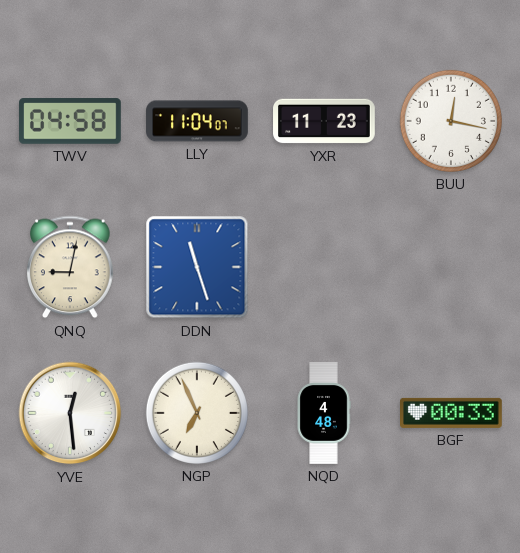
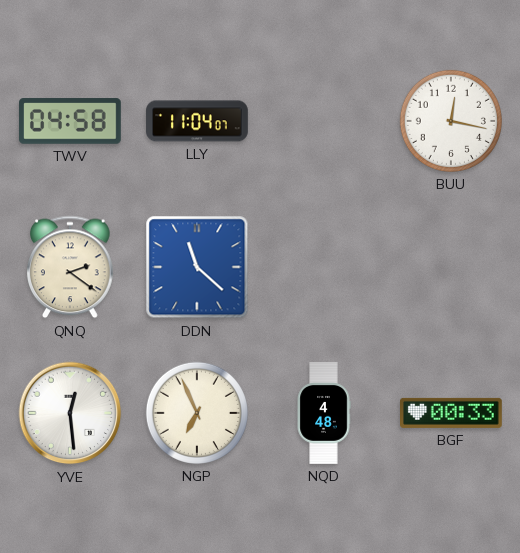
YXR: 11:23 -> none (324, 121)
QNQ: 9:02 -> 2:21 (71, 267)
DDN: 11:27 -> 11:22 (197, 267)
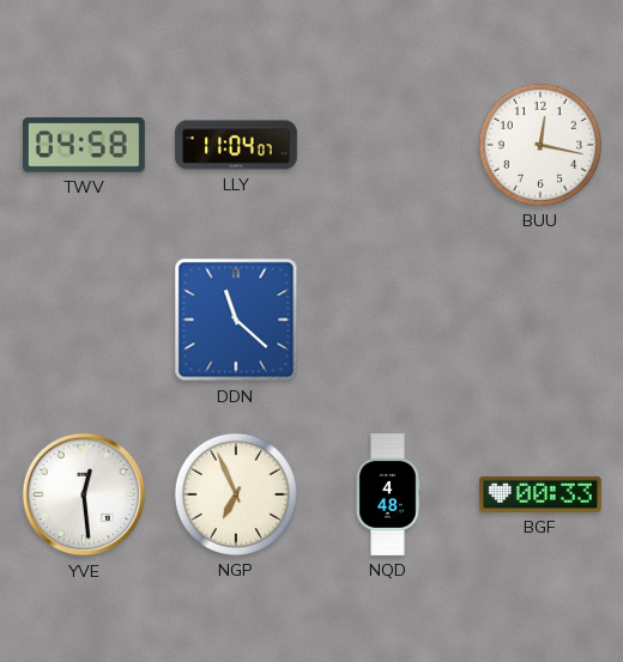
QNQ: 2:21 -> none (71, 267)
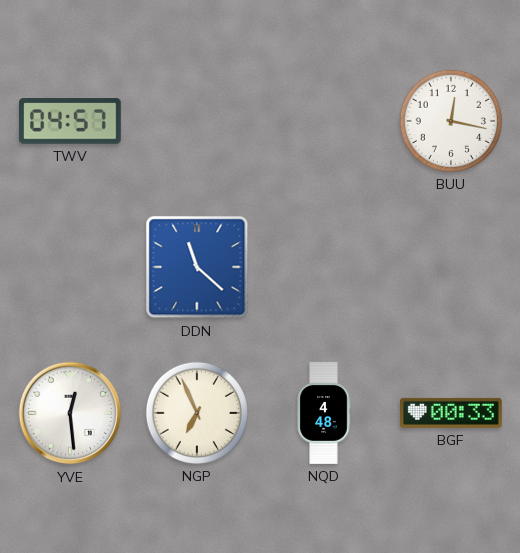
TWV: 04:58 -> 04:57 (71, 121)
LLY: 11:04 -> none (236, 145)
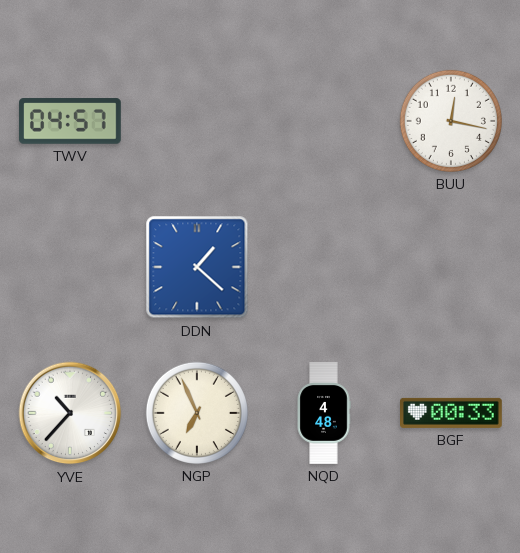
DDN: 11:22 -> 1:22 (197, 267)
YVE: 12:29 -> 10:37 (70, 413)
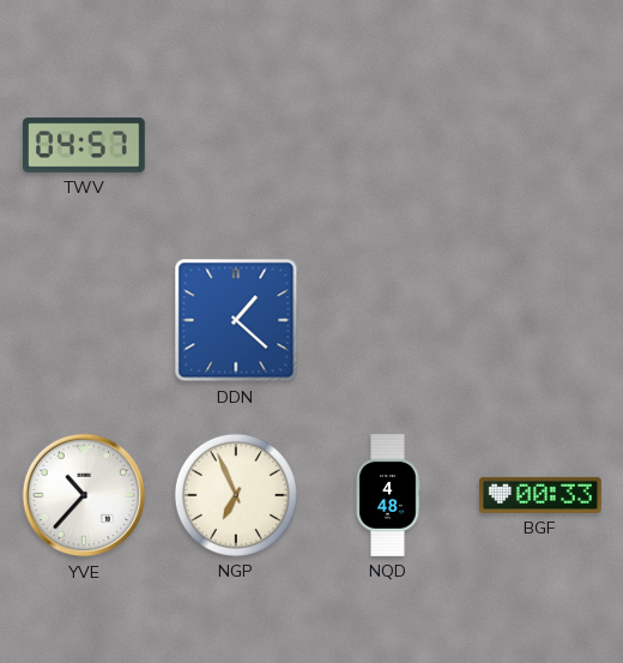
BUU: 12:17 -> none (451, 121)
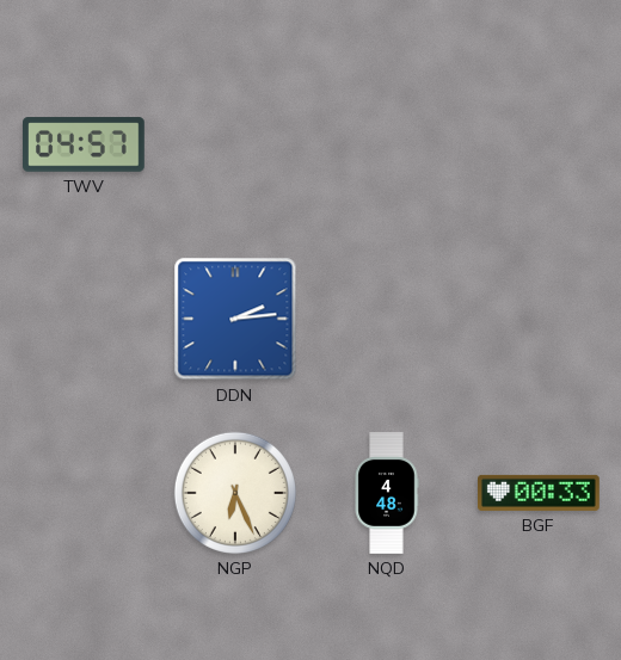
DDN: 1:22 -> 2:14 (235, 319)
YVE: 10:37 -> none (84, 495)
NGP: 6:56 -> 6:26 (235, 493)
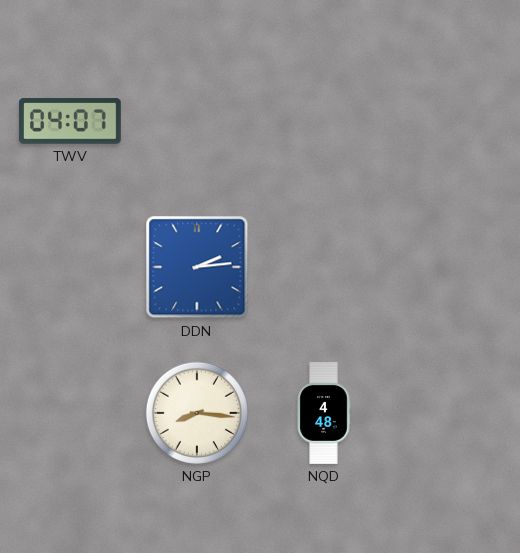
TWV: 04:57 -> 04:07 (71, 121)
NGP: 6:26 -> 8:16 (197, 413)
BGF: 00:33 -> none (540, 493)
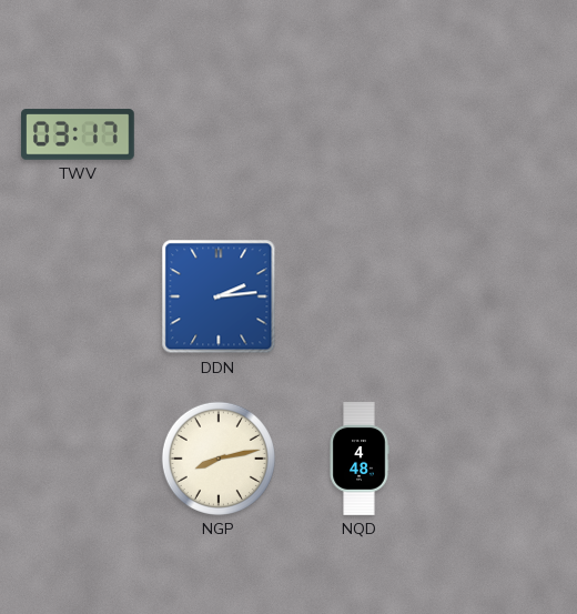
TWV: 04:07 -> 03:17 (79, 134)
NGP: 8:16 -> 8:13 (219, 459)
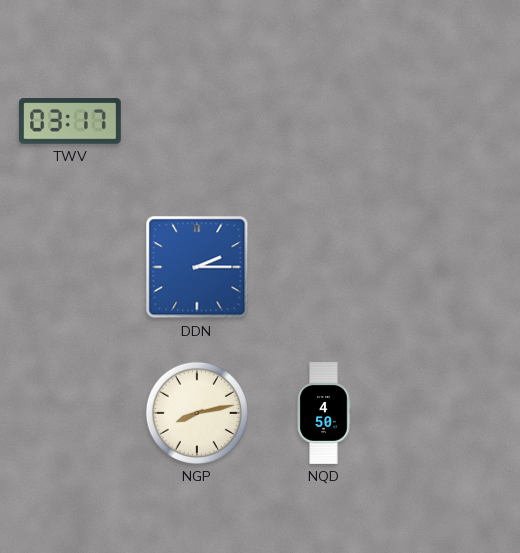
DDN: 2:14 -> 2:15 (197, 267)
NQD: 4:48 -> 4:50 (324, 413)
